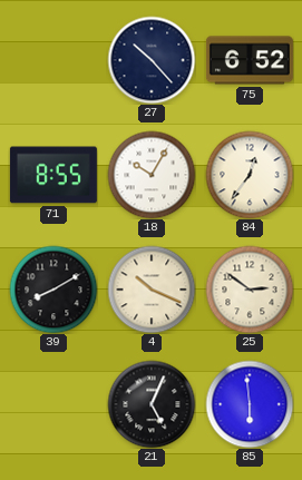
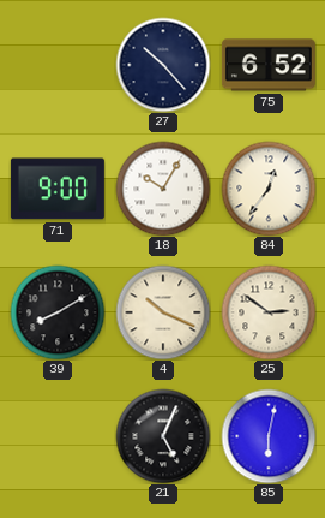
71: 8:55 -> 9:00 (58, 189)
85: 5:59 -> 6:02 (269, 436)
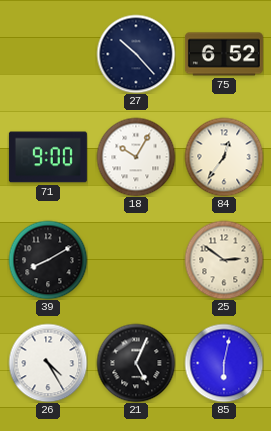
4: 10:19 -> none (163, 312)
26: none -> 4:25 (48, 363)
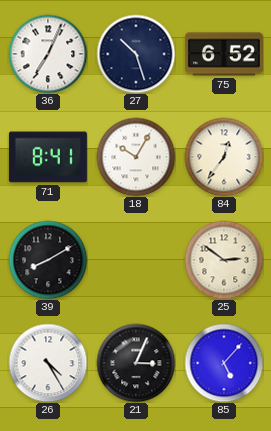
36: none -> 7:04 (48, 54)
27: 10:23 -> 10:27 (136, 54)
71: 9:00 -> 8:41 (48, 157)
21: 5:04 -> 3:04 (136, 363)
85: 6:02 -> 5:07 (224, 363)
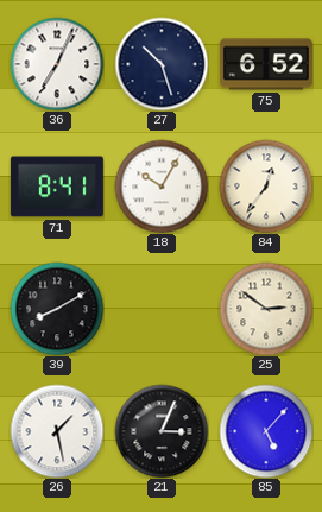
26: 4:25 -> 1:28 (57, 431)
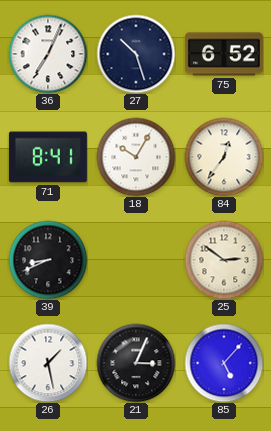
39: 8:10 -> 8:41 (48, 260)
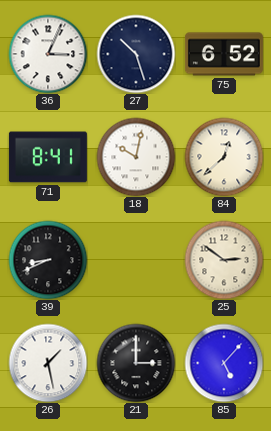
36: 7:04 -> 3:04 (48, 54)
18: 10:05 -> 10:02 (136, 157)
84: 12:36 -> 12:38 (224, 157)
21: 3:04 -> 3:00 (136, 363)
